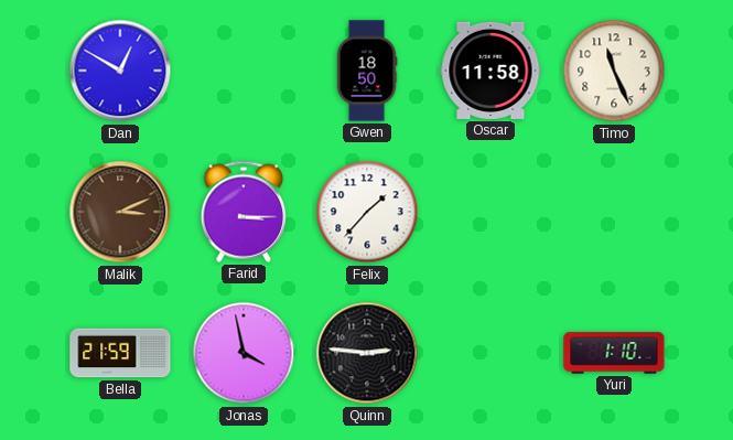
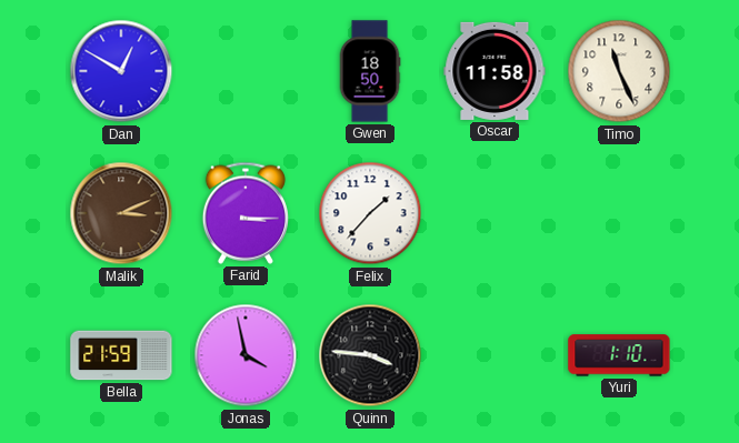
Quinn: 2:46 -> 3:46 (370, 355)
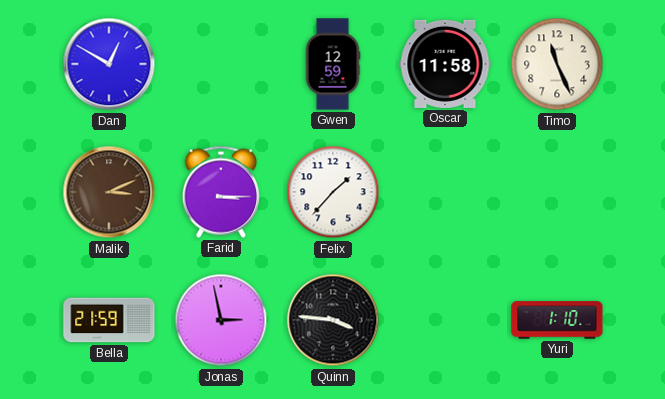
Gwen: 18:50 -> 12:59 (333, 64)
Jonas: 3:58 -> 2:58 (221, 320)
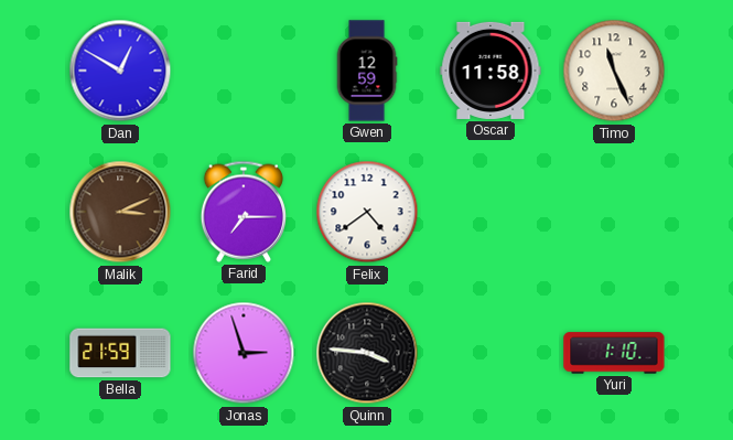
Farid: 3:15 -> 7:15 (244, 212)
Felix: 1:37 -> 4:39 (367, 212)
Jonas: 2:58 -> 2:57 (244, 353)
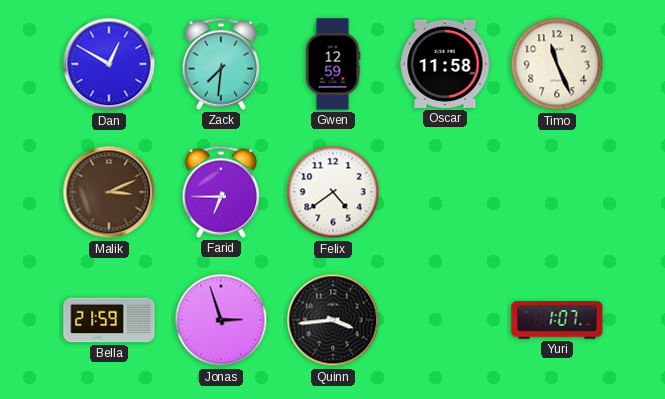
Zack: none -> 7:31 (221, 64)
Farid: 7:15 -> 6:45 (221, 192)
Quinn: 3:46 -> 3:44 (333, 320)
Yuri: 1:10 -> 1:07 (557, 320)
